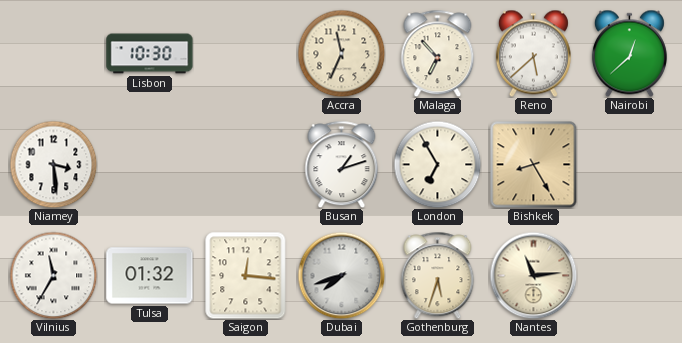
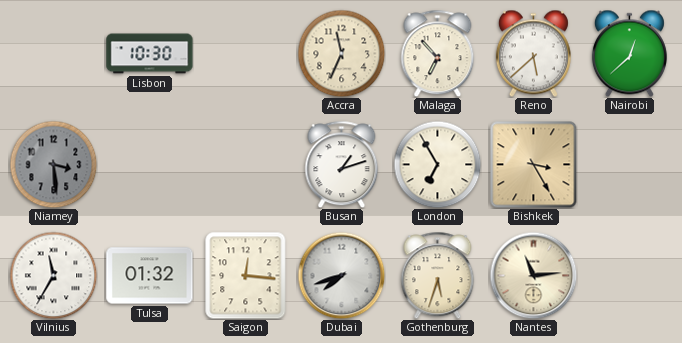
Niamey dial: white -> grey (53, 164)
Bishkek: 8:25 -> 3:25 (533, 164)
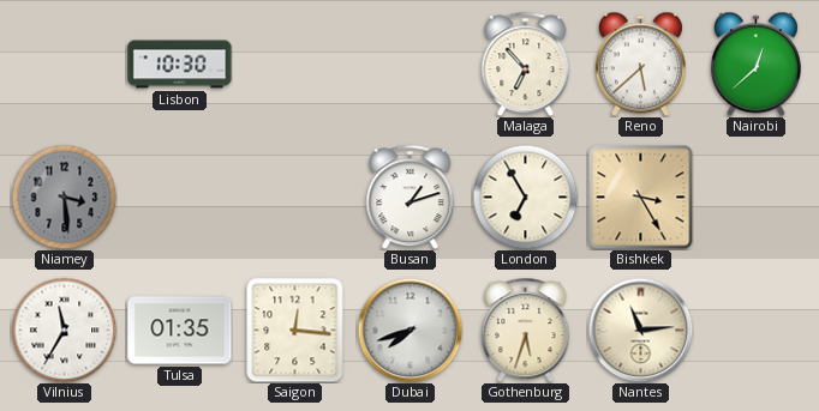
Accra: 11:34 -> none (341, 53)
Tulsa: 01:32 -> 01:35 (180, 331)
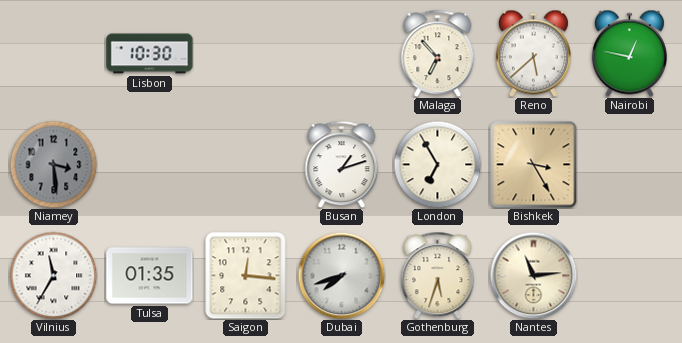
Nairobi: 12:38 -> 12:47 (629, 53)
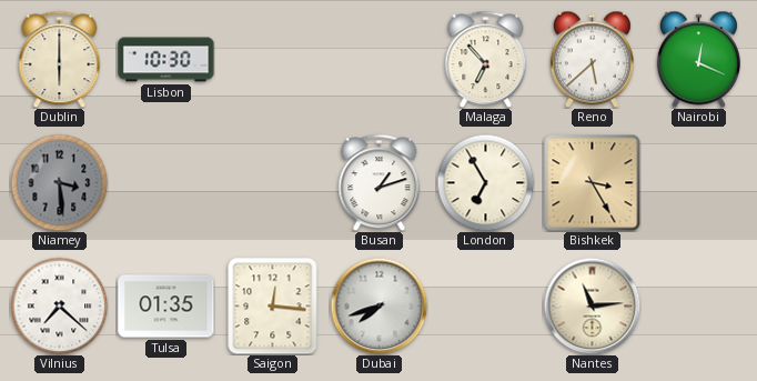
Dublin: none -> 6:00 (60, 59)
Nairobi: 12:47 -> 12:19 (698, 59)
Vilnius: 11:35 -> 7:22 (59, 305)
Gothenburg: 5:33 -> none (438, 275)
